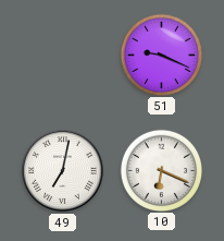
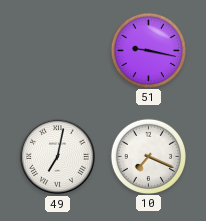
51: 9:19 -> 9:17 (148, 50)
10: 6:19 -> 7:19 (148, 156)
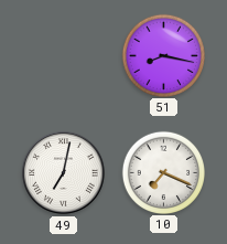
51: 9:17 -> 8:17 (163, 55)
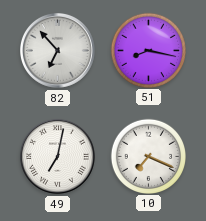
82: none -> 6:53 (58, 51)
